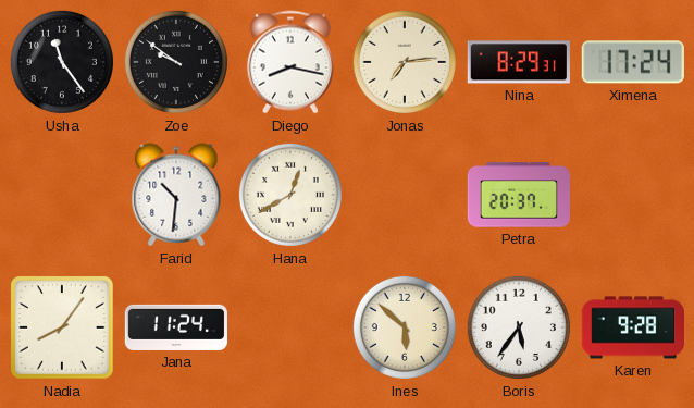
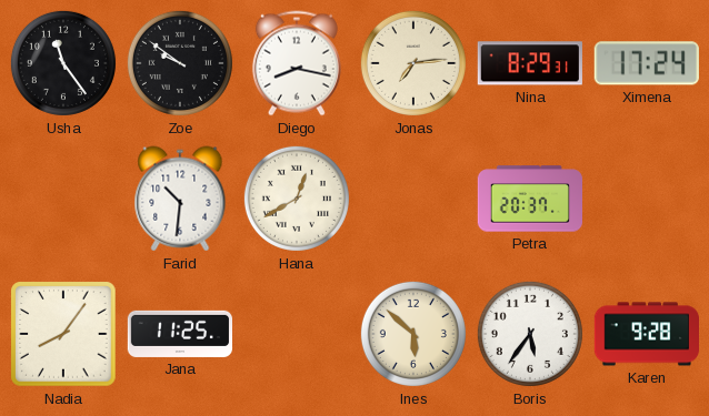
Jana: 11:24 -> 11:25 (179, 334)
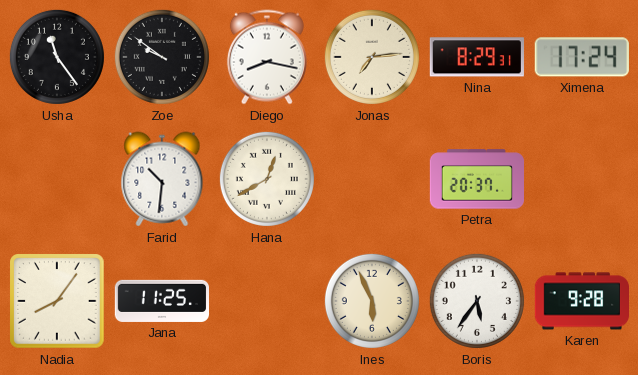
Ines: 5:52 -> 5:56 (372, 301)
